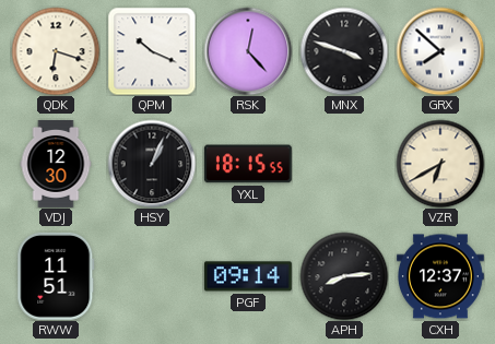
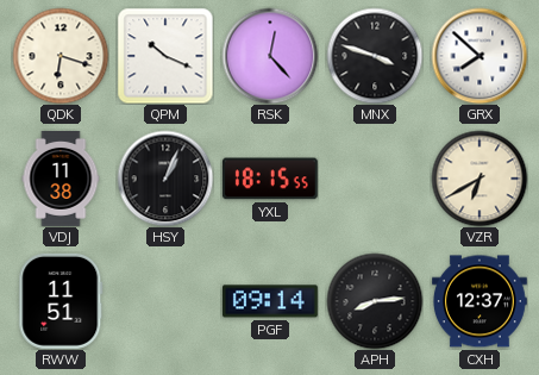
VDJ: 12:30 -> 11:38 (61, 179)
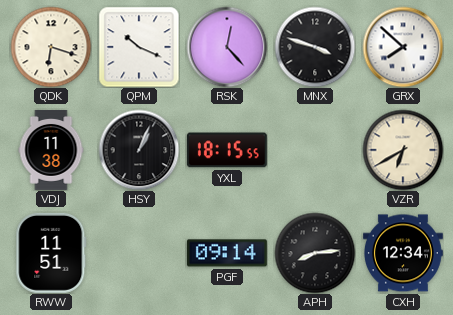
CXH: 12:37 -> 12:34 (403, 253)
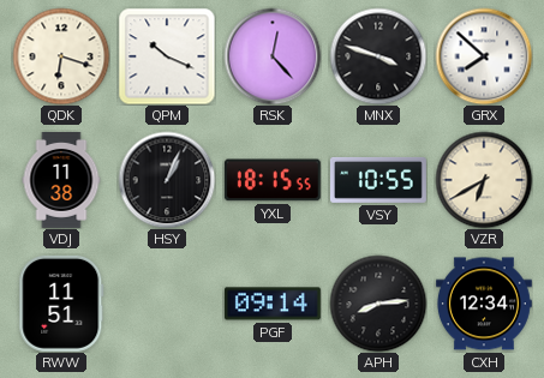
VSY: none -> 10:55 (378, 180)
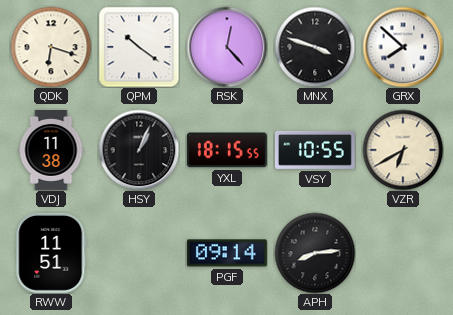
QPM: 10:19 -> 10:21 (139, 47)
CXH: 12:34 -> none (484, 304)
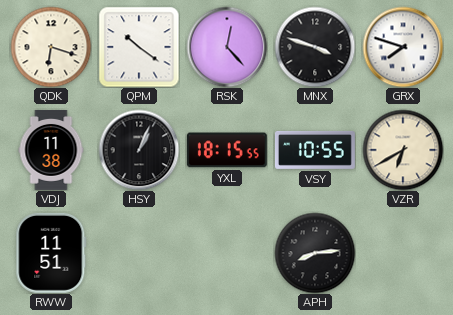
GRX: 7:52 -> 7:48 (403, 47)
PGF: 09:14 -> none (227, 253)
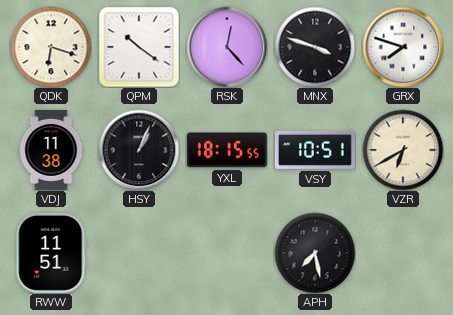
VSY: 10:55 -> 10:51 (315, 150)
APH: 8:14 -> 7:28 (315, 253)
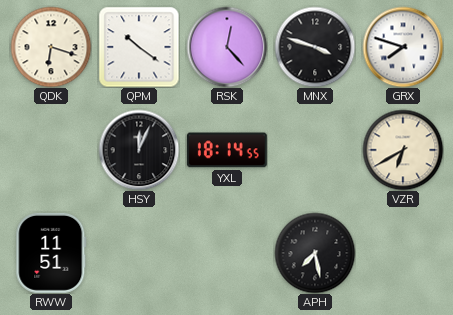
VDJ: 11:38 -> none (51, 150)
HSY: 1:04 -> 12:04 (139, 150)
YXL: 18:15 -> 18:14 (227, 150)
VSY: 10:51 -> none (315, 150)
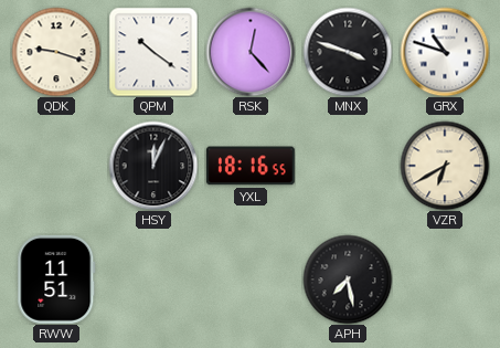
QDK: 6:18 -> 9:18 (56, 52)
GRX: 7:48 -> 10:48 (445, 52)
YXL: 18:14 -> 18:16 (251, 166)
